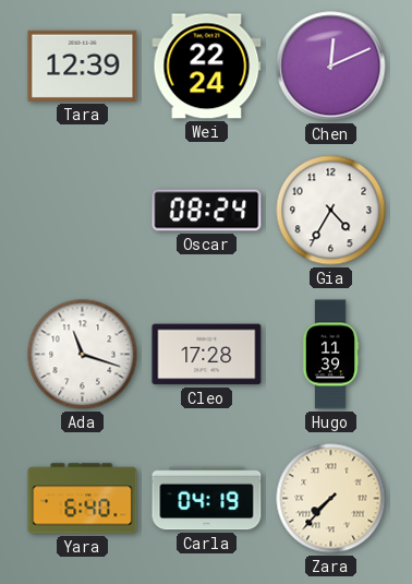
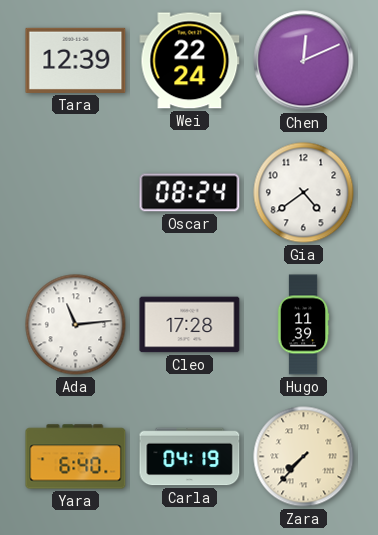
Gia: 4:35 -> 4:39 (304, 193)
Ada: 11:18 -> 11:14 (76, 325)
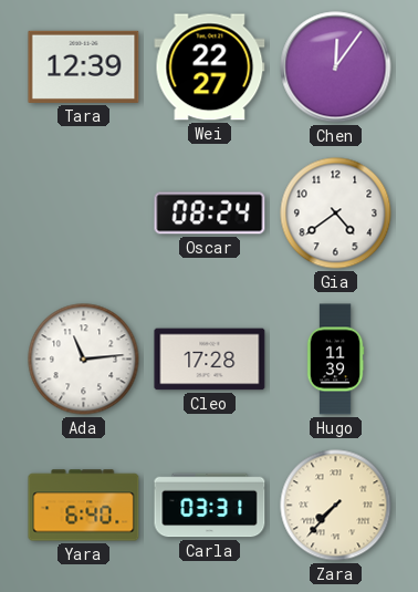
Wei: 22:24 -> 22:27 (210, 67)
Chen: 12:11 -> 12:06 (336, 67)
Carla: 04:19 -> 03:31 (210, 506)
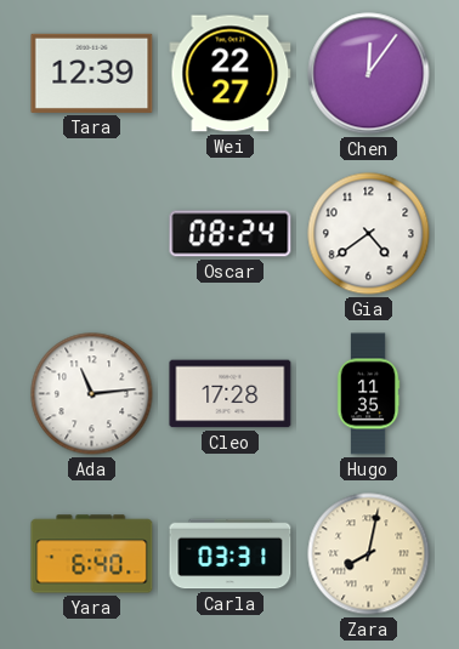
Hugo: 11:39 -> 11:35 (368, 394)
Zara: 7:37 -> 8:02 (369, 554)
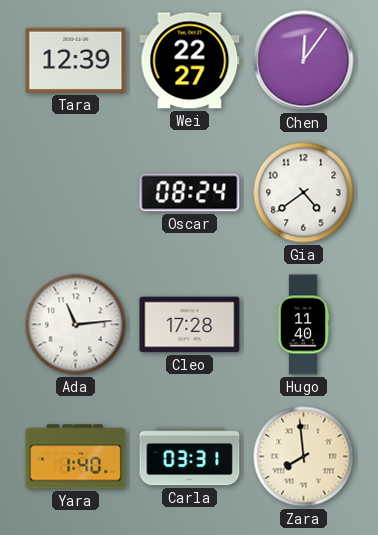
Hugo: 11:35 -> 11:40 (303, 325)
Yara: 6:40 -> 1:40 (76, 457)
Zara: 8:02 -> 7:59 (304, 457)
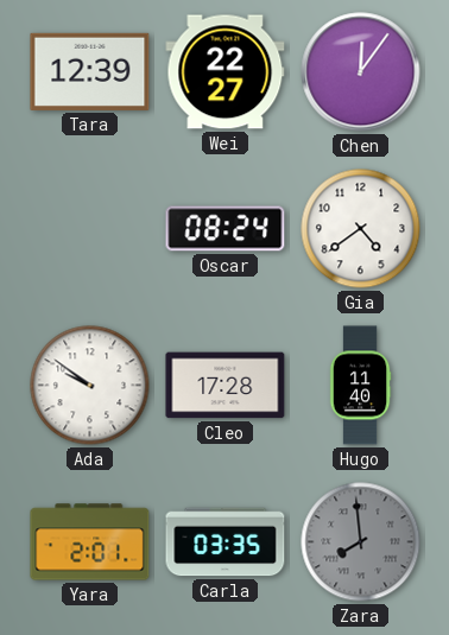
Ada: 11:14 -> 9:51 (90, 386)
Yara: 1:40 -> 2:01 (90, 542)
Carla: 03:31 -> 03:35 (226, 542)
Zara dial: cream -> grey (361, 542)
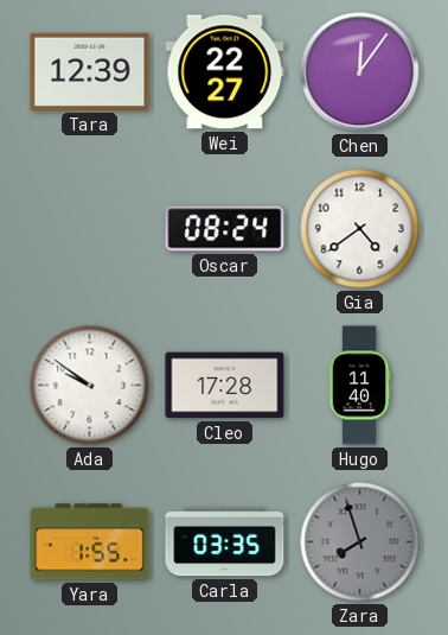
Yara: 2:01 -> 1:55 (90, 542)
Zara: 7:59 -> 7:57 (360, 542)
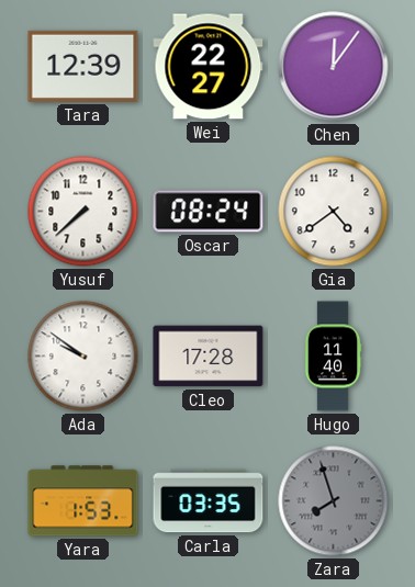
Yusuf: none -> 7:38 (83, 212)
Yara: 1:55 -> 1:53 (83, 501)
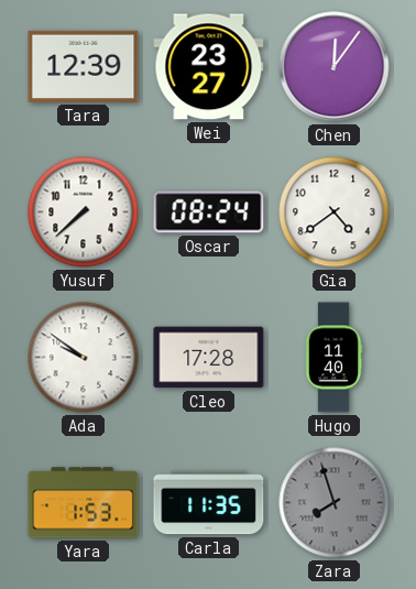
Wei: 22:27 -> 23:27 (209, 67)
Carla: 03:35 -> 11:35 (209, 503)
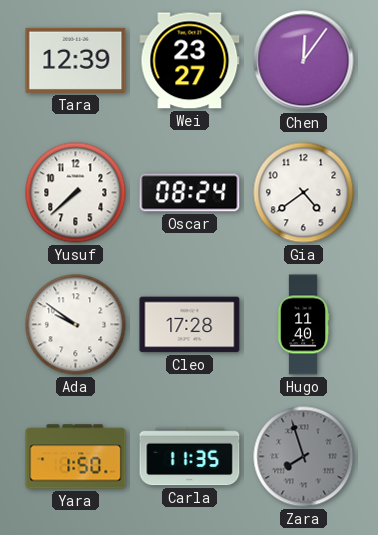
Yara: 1:53 -> 1:50 (76, 457)
